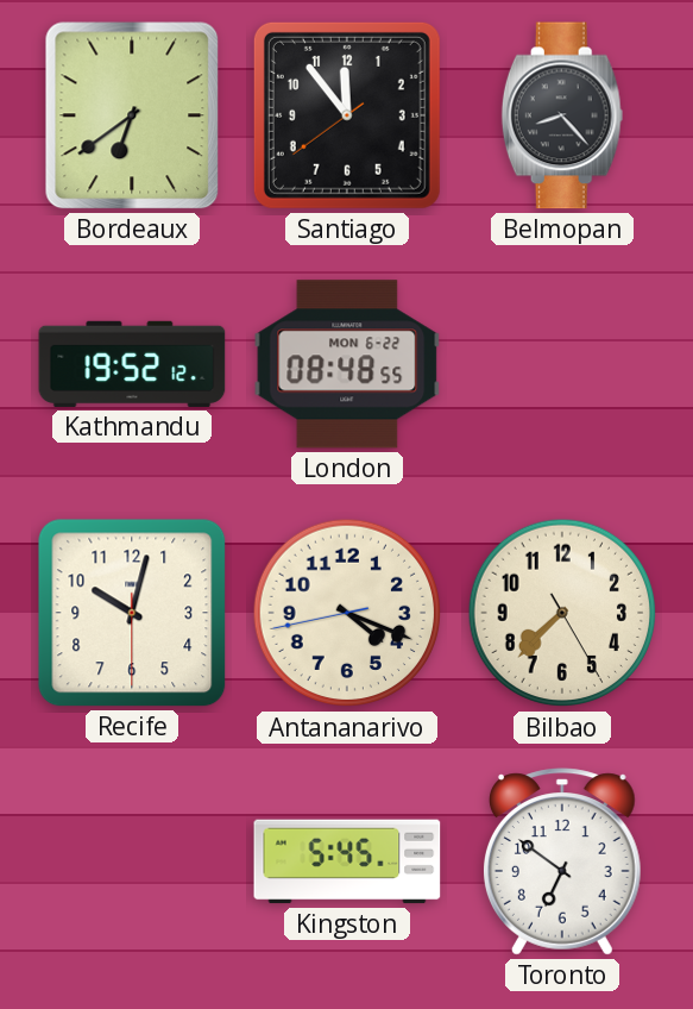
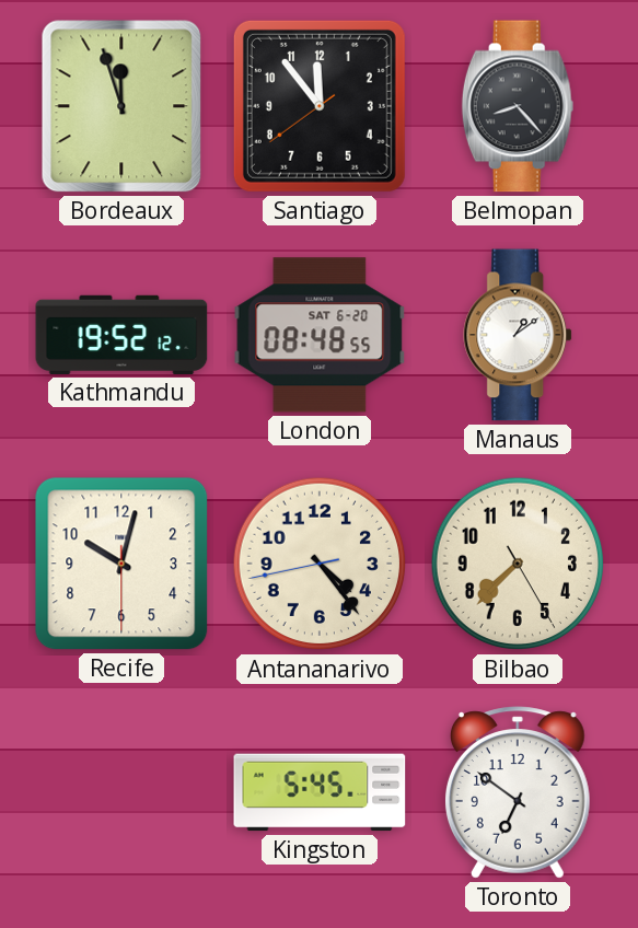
Bordeaux: 6:39 -> 11:57 (121, 106)
London date: MON 6-22 -> SAT 6-20 (320, 335)
Manaus: none -> 1:09 (519, 335)
Antananarivo: 4:18 -> 4:23 (320, 564)
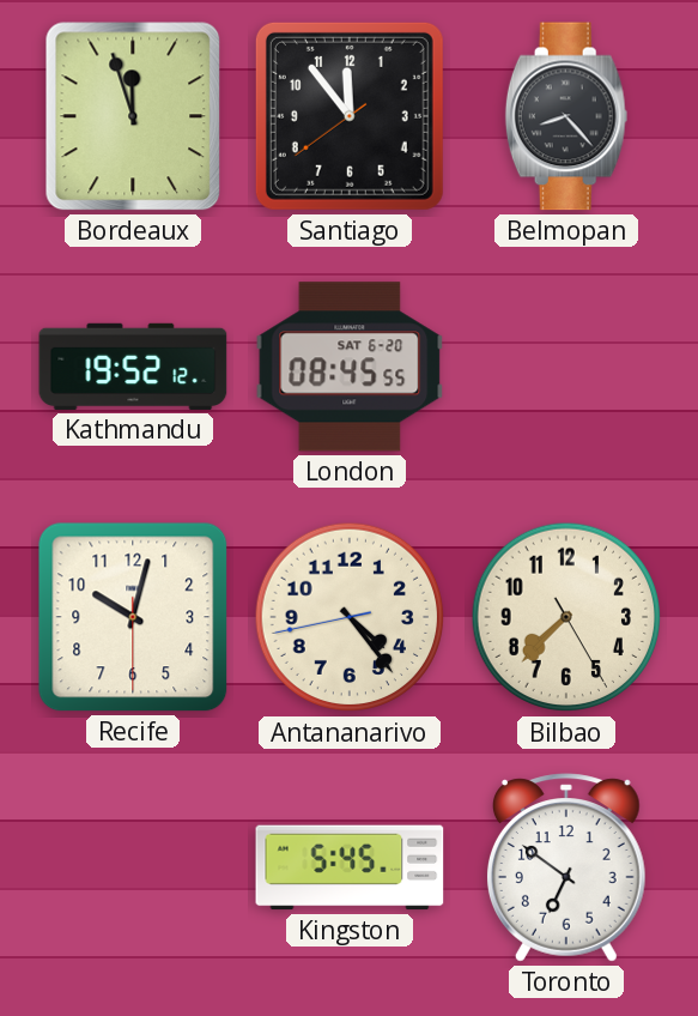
London: 08:48 -> 08:45 (350, 367)
Manaus: 1:09 -> none (519, 335)
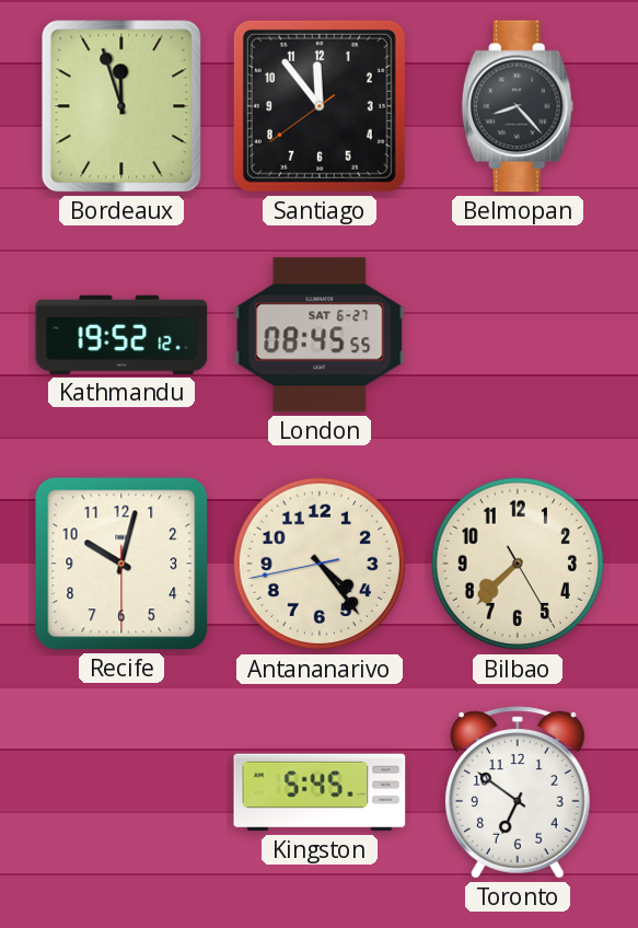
London date: SAT 6-20 -> SAT 6-27 (320, 335)
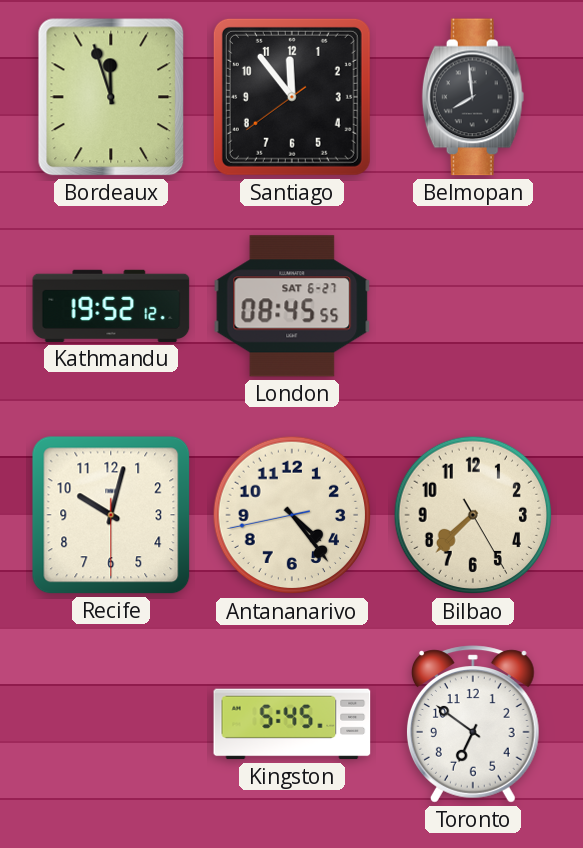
Belmopan: 8:23 -> 7:59 (473, 97)
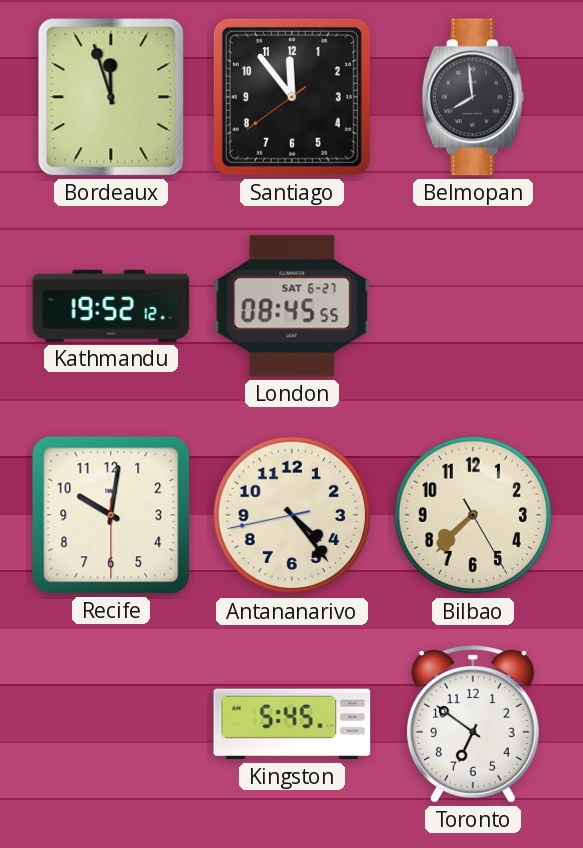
Recife: 10:02 -> 10:01 (111, 515)
